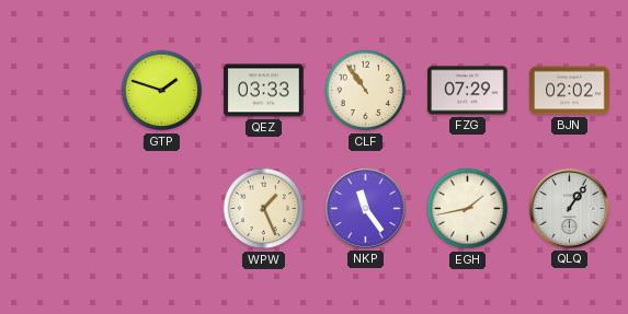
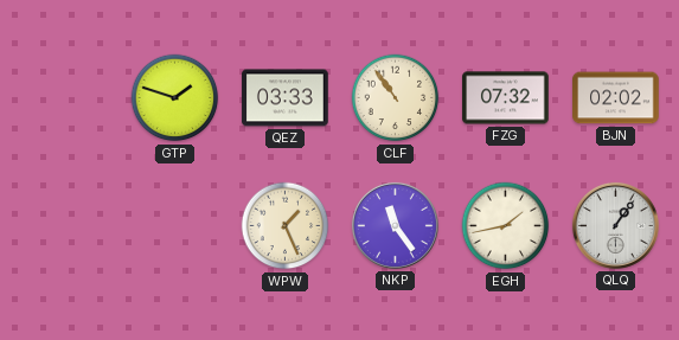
FZG: 07:29 -> 07:32 (506, 98)
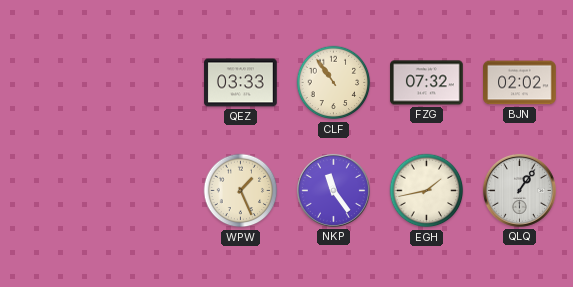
GTP: 1:48 -> none (175, 98)
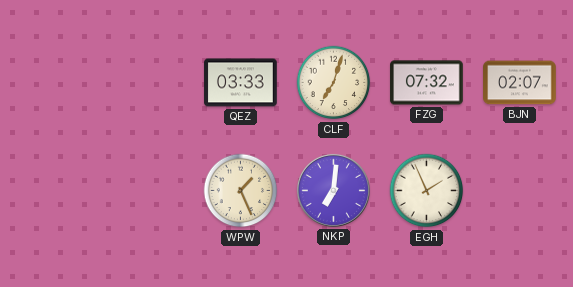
CLF: 10:54 -> 7:03 (334, 83)
BJN: 02:02 -> 02:07 (520, 83)
NKP: 11:24 -> 7:01 (333, 190)
EGH: 1:43 -> 1:56 (427, 191)
QLQ: 1:06 -> none (519, 190)
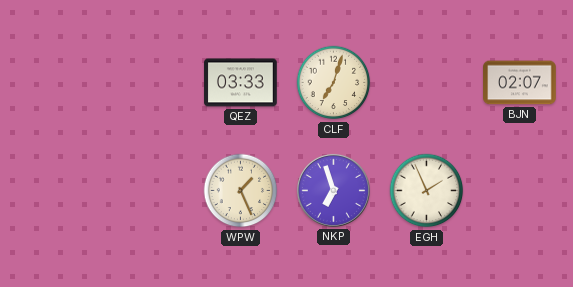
FZG: 07:32 -> none (427, 83)
NKP: 7:01 -> 6:57 (333, 190)
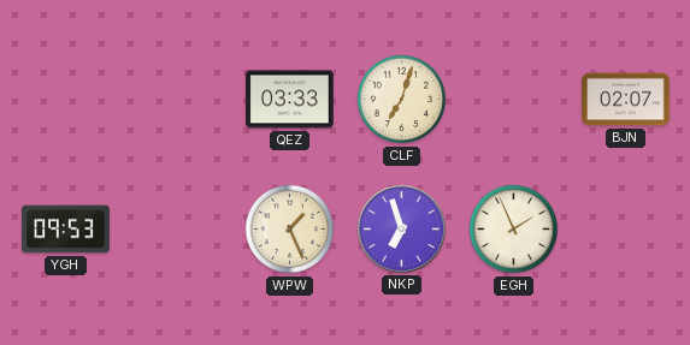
YGH: none -> 09:53 (66, 230)
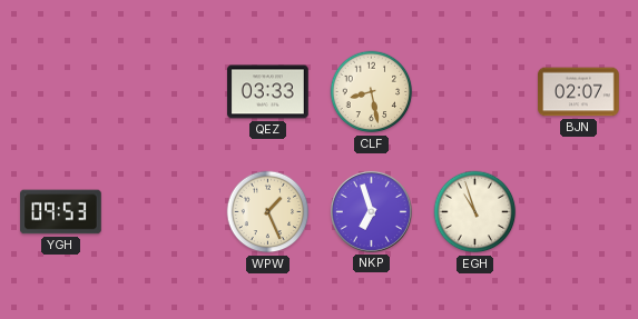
CLF: 7:03 -> 8:28 (372, 92)
EGH: 1:56 -> 10:57 (475, 212)
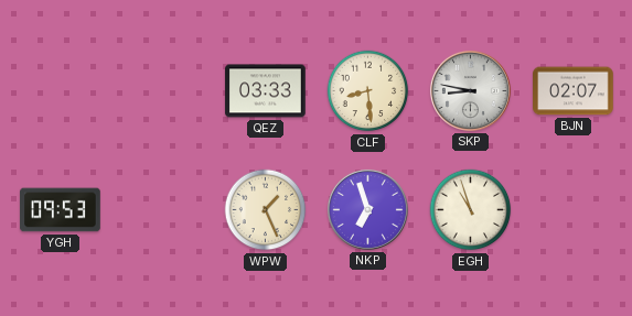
CLF: 8:28 -> 8:29 (368, 91)
SKP: none -> 8:47 (470, 90)
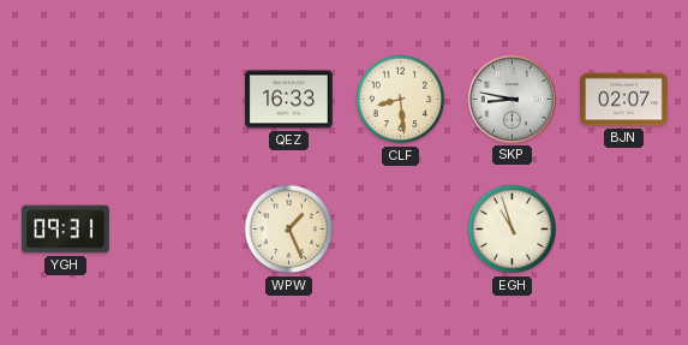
QEZ: 03:33 -> 16:33 (289, 100)
YGH: 09:53 -> 09:31 (66, 230)
NKP: 6:57 -> none (367, 209)
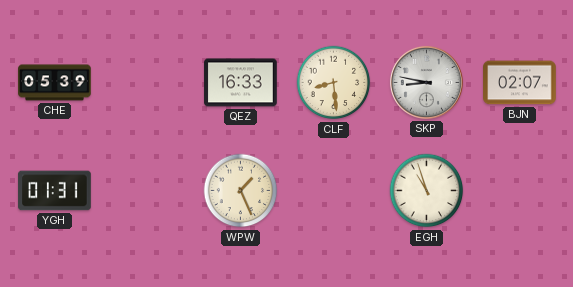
CHE: none -> 05:39 (55, 83)
YGH: 09:31 -> 01:31 (55, 191)
